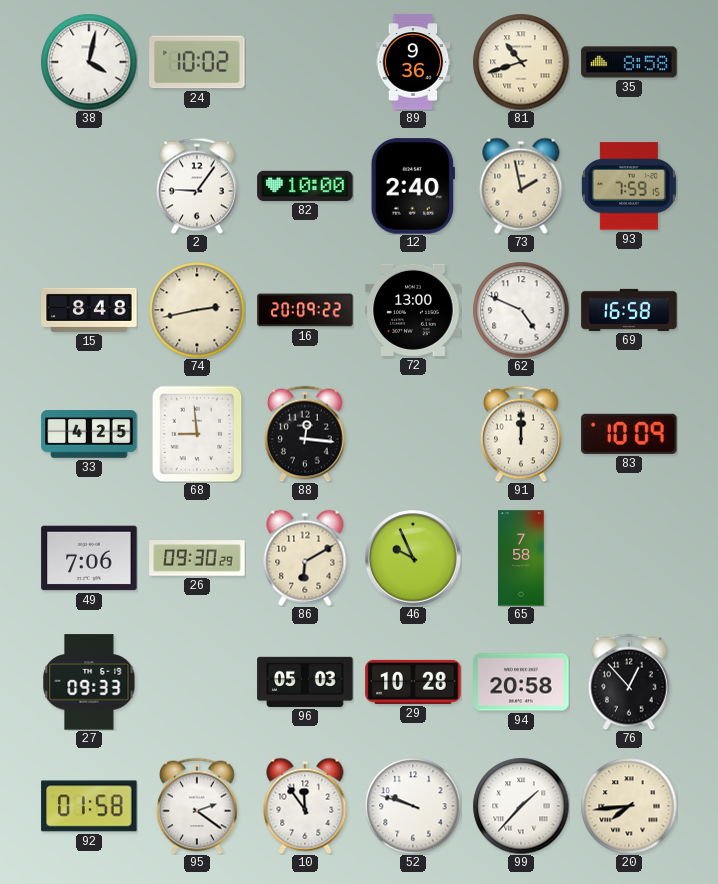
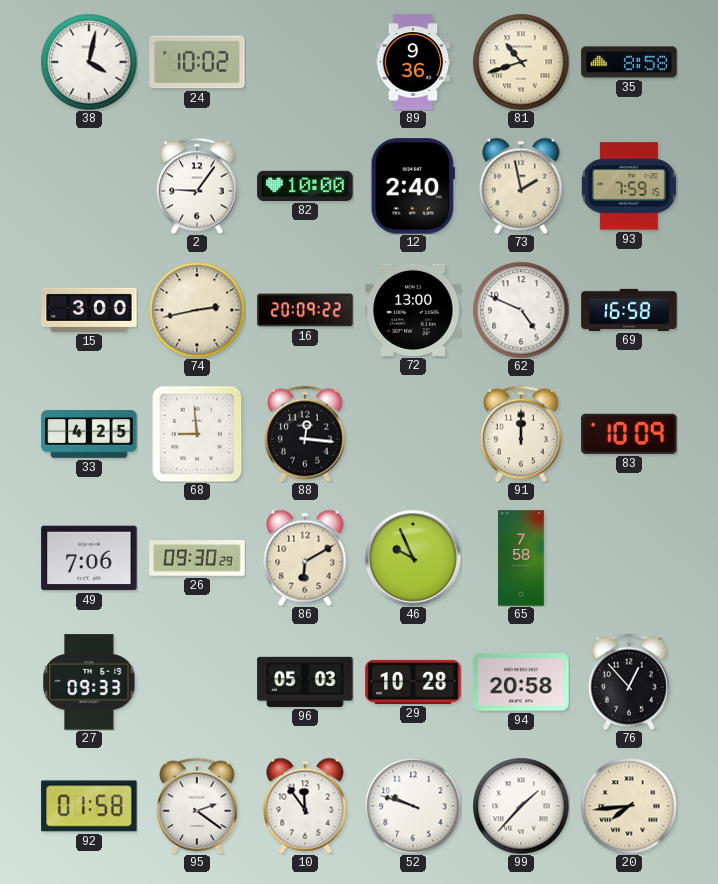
15: 8:48 -> 3:00 (89, 310)
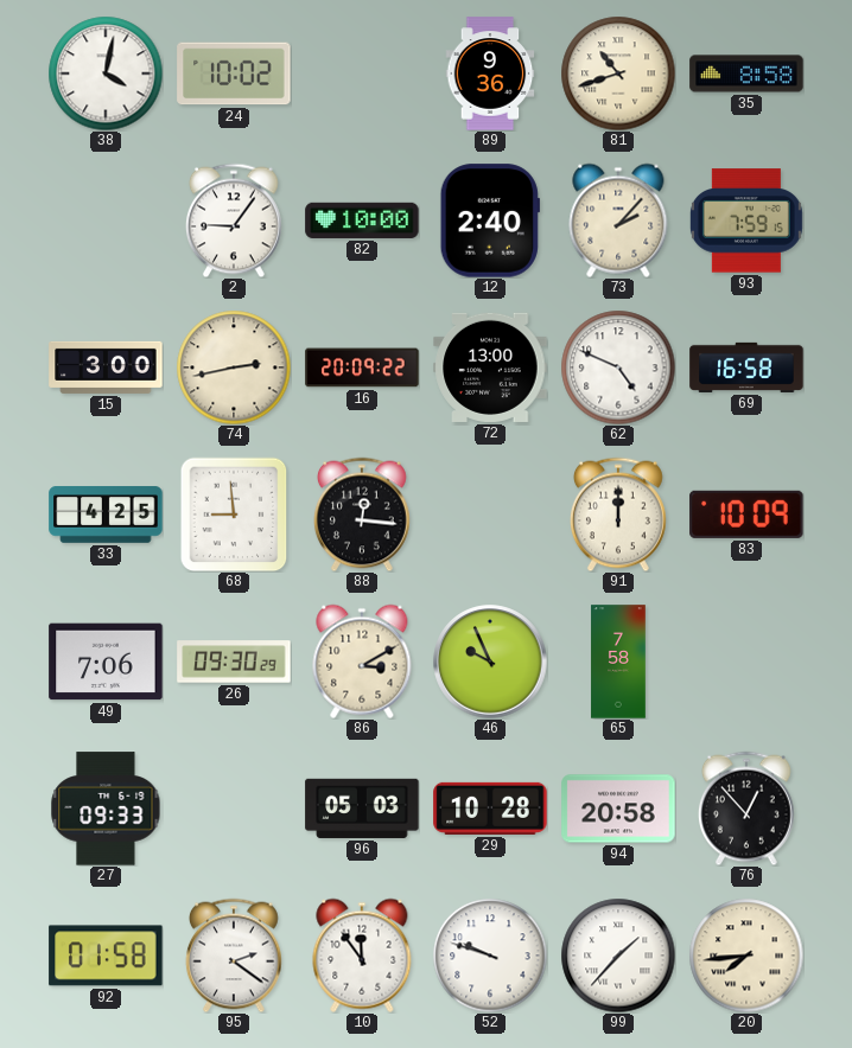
73: 1:58 -> 2:07 (618, 221)
86: 6:10 -> 3:10 (362, 662)
